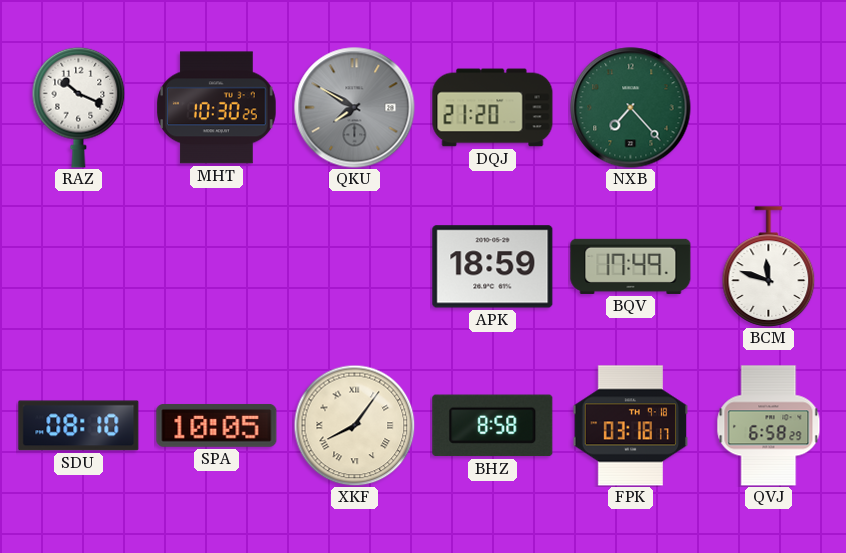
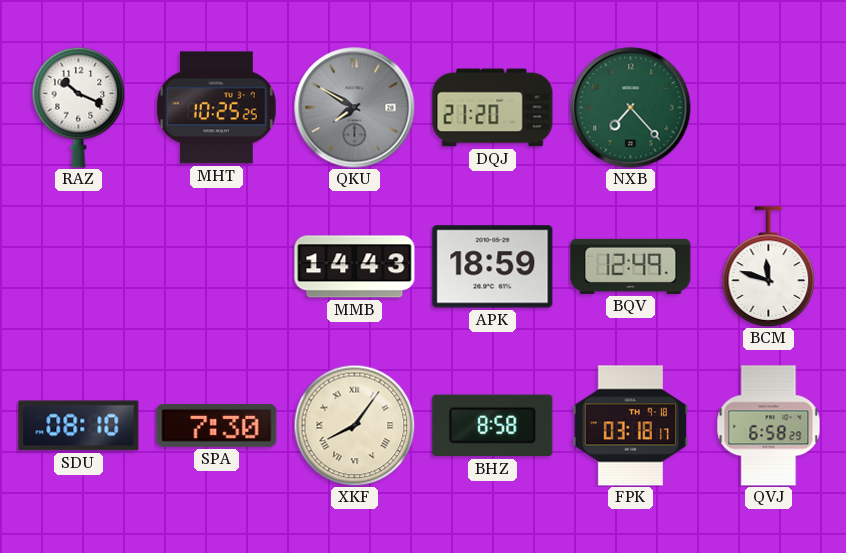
MHT: 10:30 -> 10:25 (217, 108)
MMB: none -> 14:43 (355, 267)
BQV: 17:49 -> 12:49 (631, 266)
SPA: 10:05 -> 7:30 (217, 425)
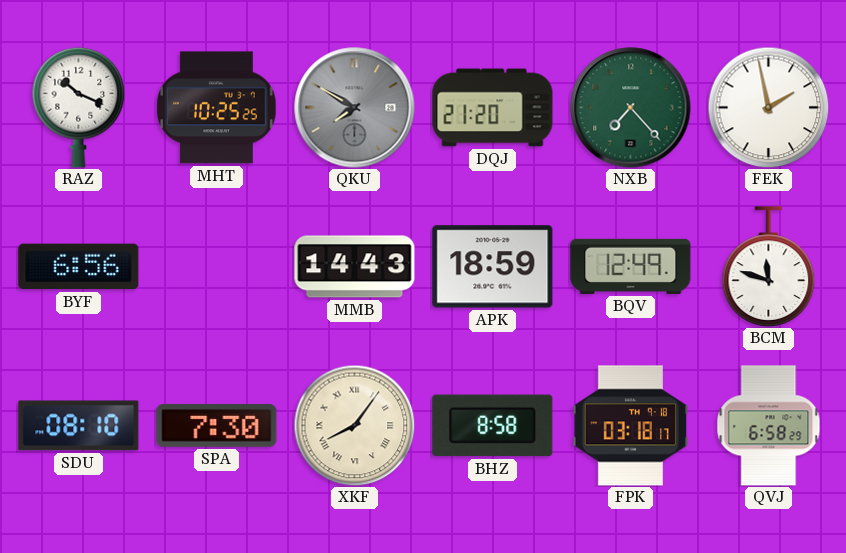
FEK: none -> 1:58 (768, 107)
BYF: none -> 6:56 (79, 267)
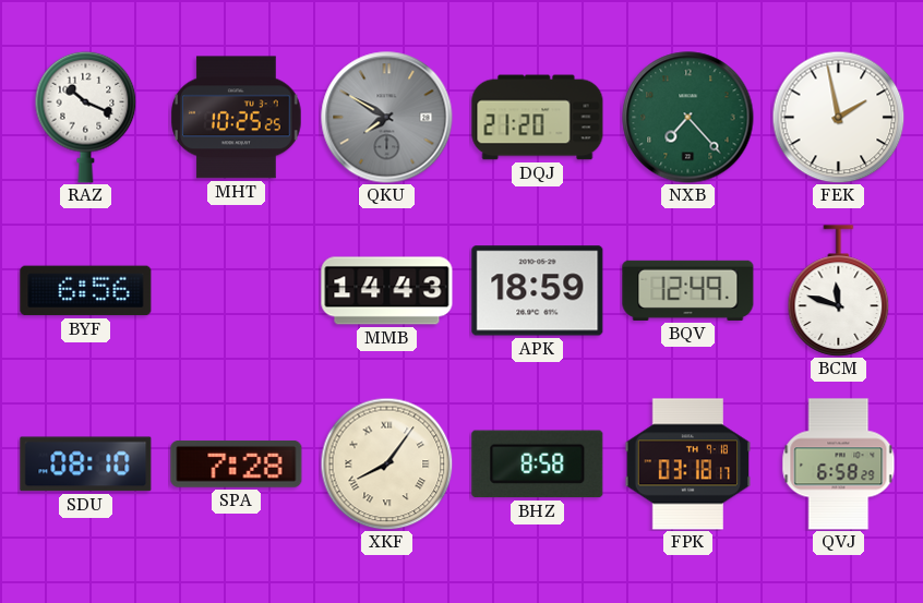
SPA: 7:30 -> 7:28 (237, 463)
